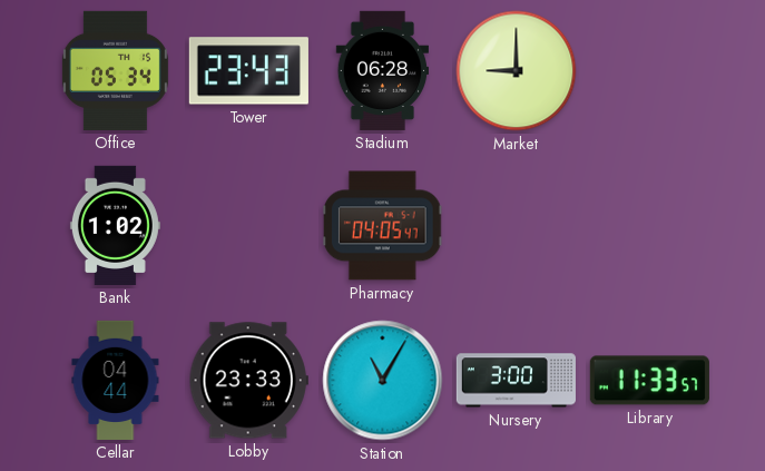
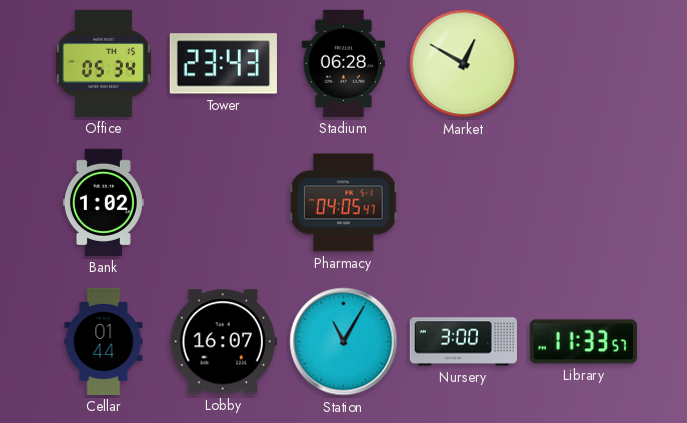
Market: 9:00 -> 12:50 (464, 64)
Cellar: 04:44 -> 01:44 (104, 341)
Lobby: 23:33 -> 16:07 (223, 342)
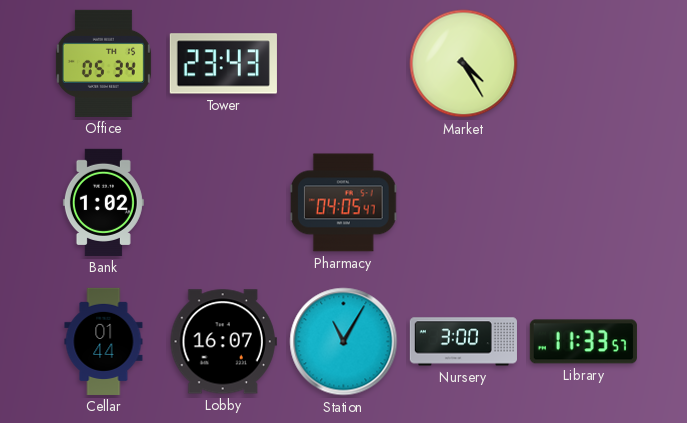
Stadium: 06:28 -> none (343, 63)
Market: 12:50 -> 4:25 (464, 64)
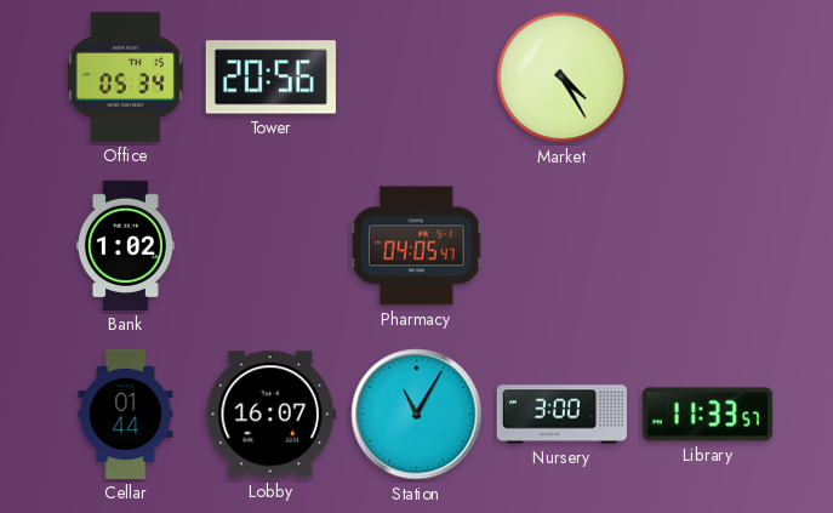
Tower: 23:43 -> 20:56 (270, 78)
